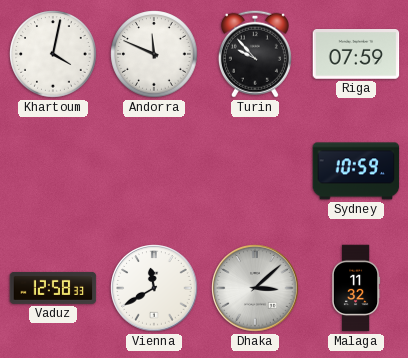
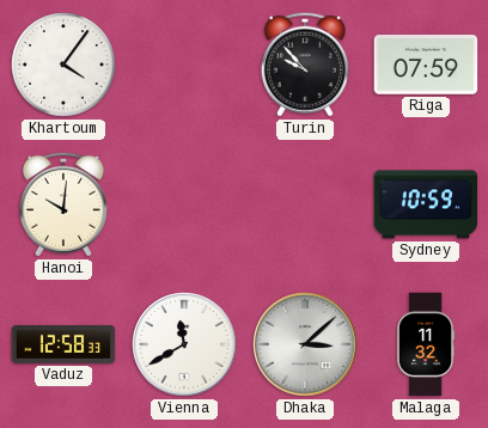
Khartoum: 4:02 -> 4:06 (63, 65)
Andorra: 11:49 -> none (154, 54)
Hanoi: none -> 10:01 (63, 204)
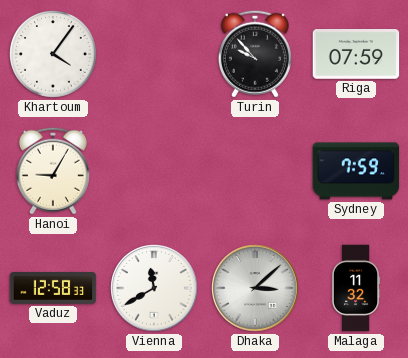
Hanoi: 10:01 -> 9:05 (53, 171)
Sydney: 10:59 -> 7:59 (356, 171)
